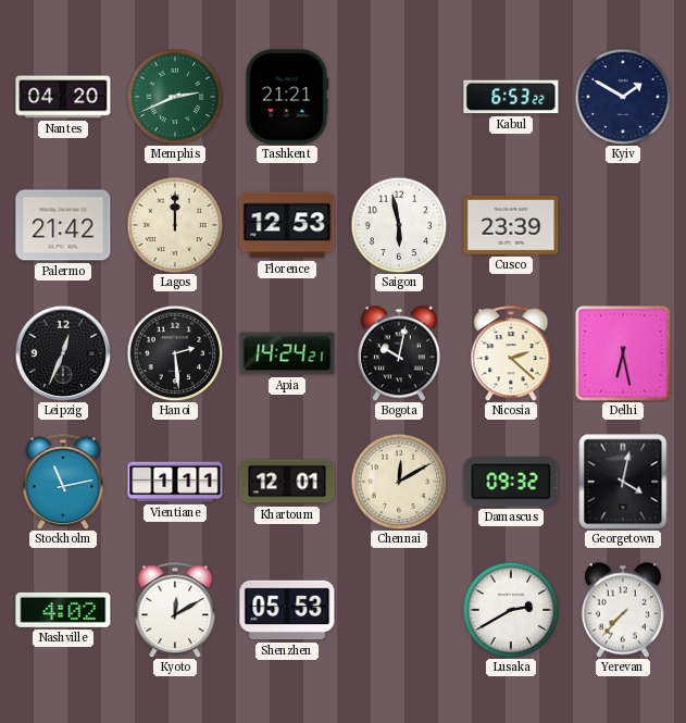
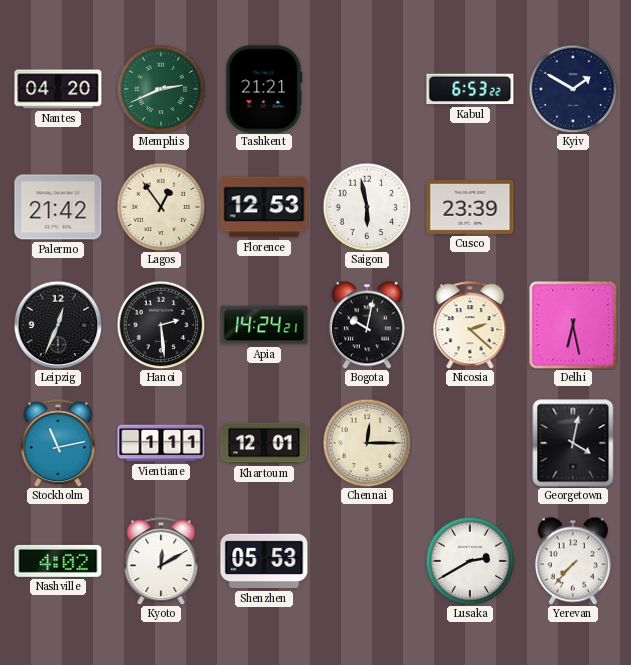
Lagos: 12:00 -> 12:54 (161, 207)
Chennai: 12:10 -> 12:15 (367, 443)
Damascus: 09:32 -> none (511, 483)
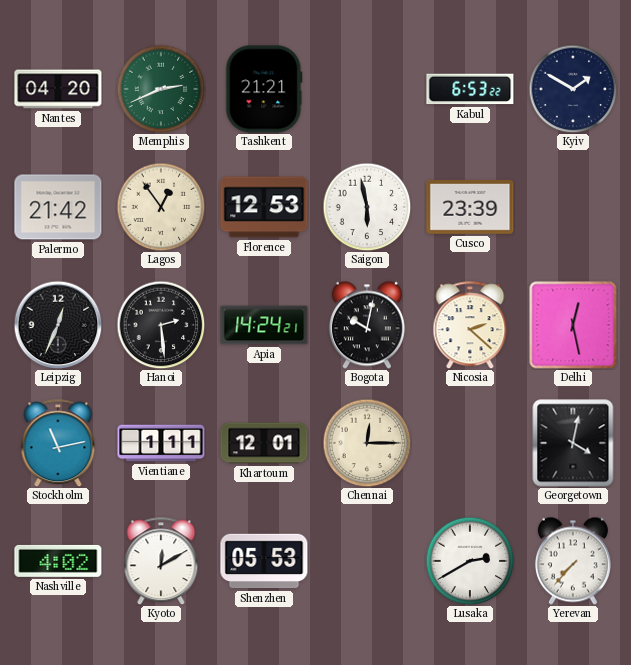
Delhi: 6:28 -> 12:28 (573, 325)
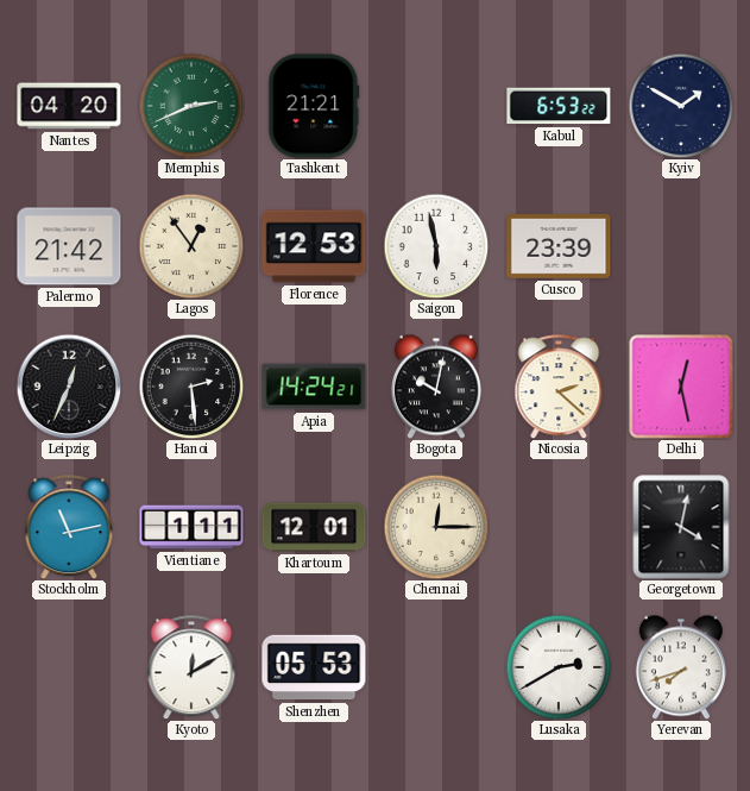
Nashville: 4:02 -> none (58, 561)
Yerevan: 7:37 -> 7:42 (681, 667)
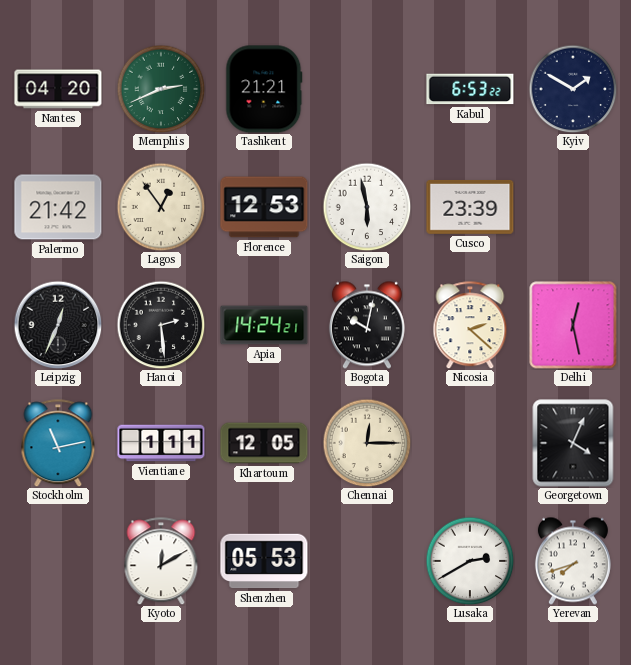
Khartoum: 12:01 -> 12:05 (264, 443)
Georgetown: 4:02 -> 4:04 (573, 443)
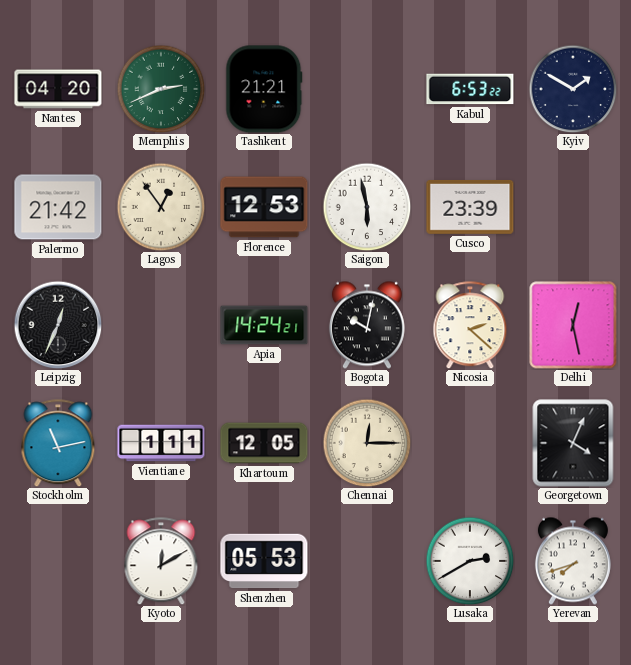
Hanoi: 2:29 -> none (161, 325)
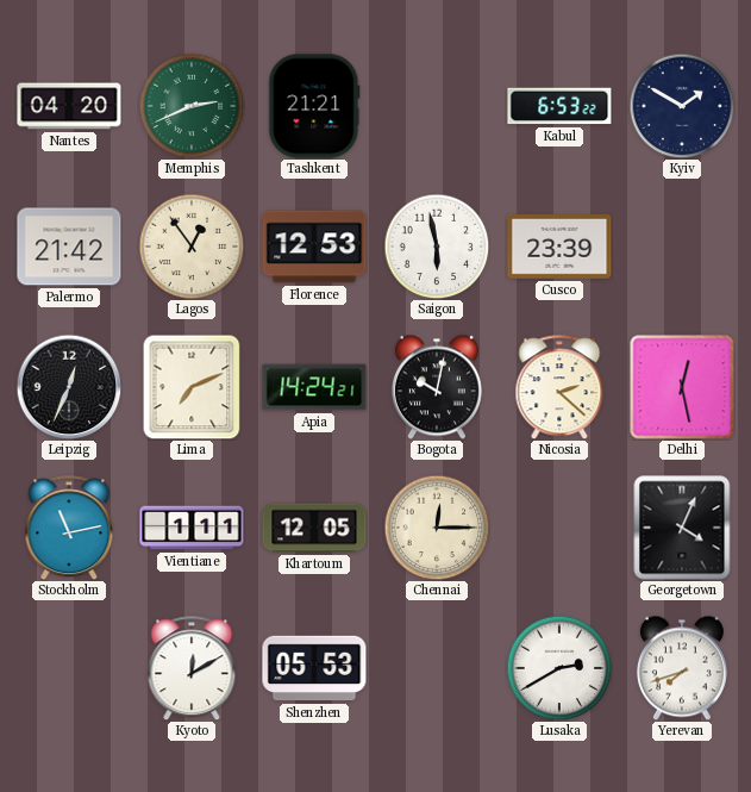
Lima: none -> 7:11 (192, 387)
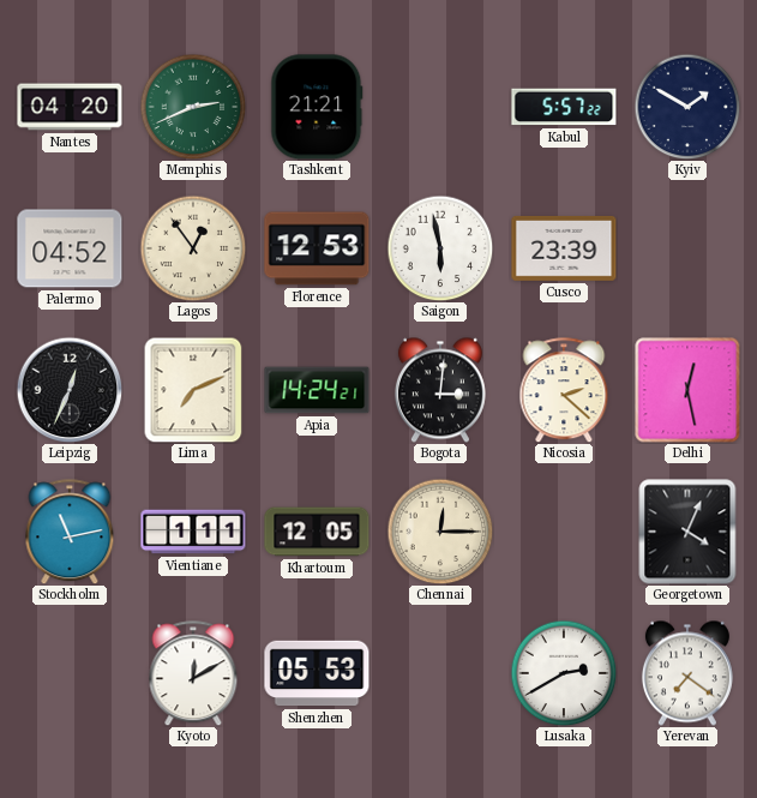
Kabul: 6:53 -> 5:57 (564, 107)
Palermo: 21:42 -> 04:52 (70, 248)
Bogota: 10:02 -> 3:01 (440, 390)
Yerevan: 7:42 -> 7:21 (687, 673)
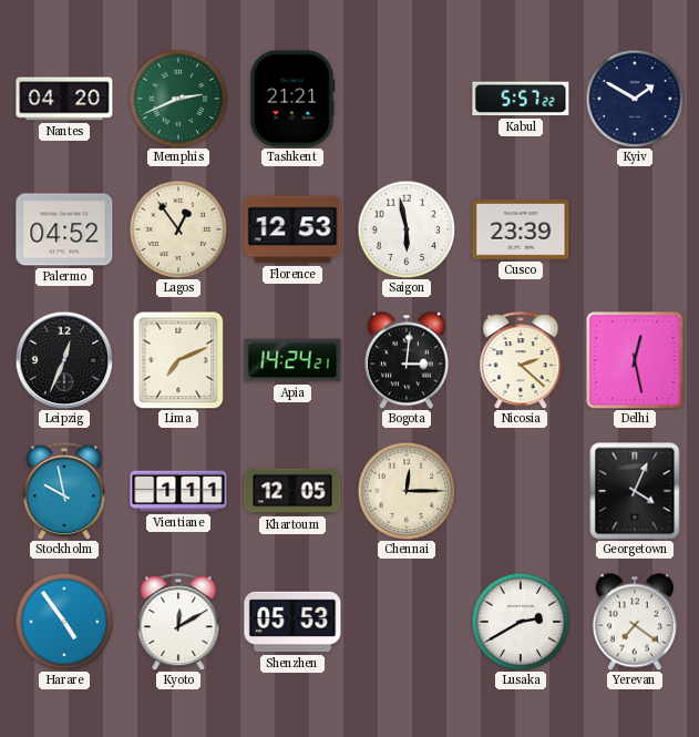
Stockholm: 11:13 -> 9:58 (64, 491)
Harare: none -> 4:54 (64, 622)
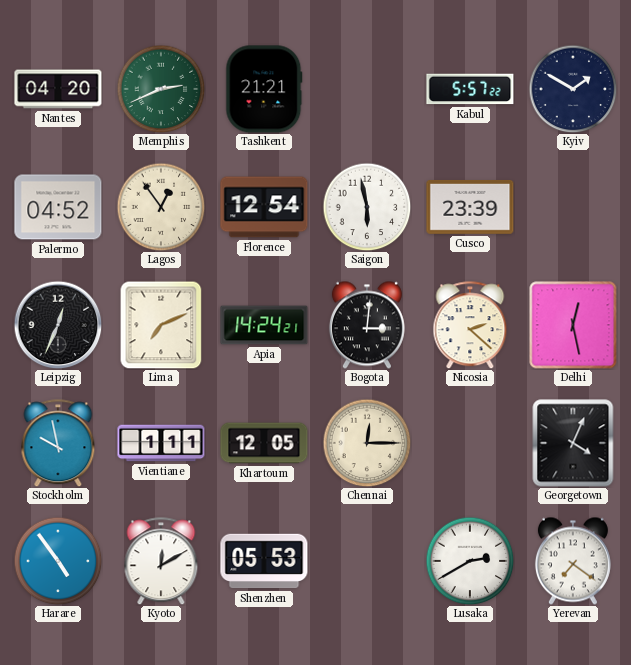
Florence: 12:53 -> 12:54 (264, 207)
